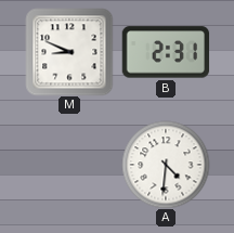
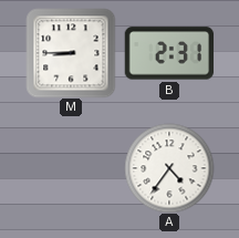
M: 8:49 -> 8:45 (71, 53)
A: 4:31 -> 4:36 (169, 168)
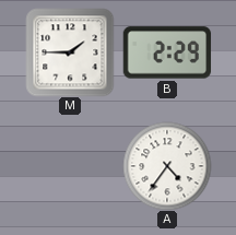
M: 8:45 -> 1:45 (70, 52)
B: 2:31 -> 2:29 (167, 52)
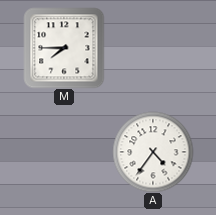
M: 1:45 -> 7:45 (64, 48)
B: 2:29 -> none (167, 52)
